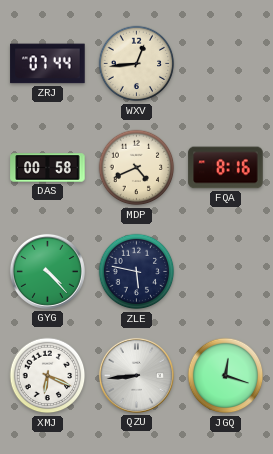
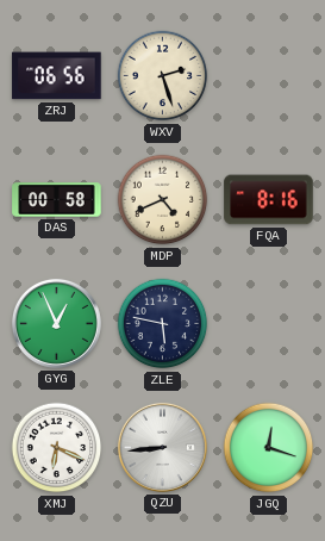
ZRJ: 07:44 -> 06:56 (57, 76)
WXV: 12:44 -> 2:27 (163, 76)
GYG: 4:23 -> 12:56 (56, 323)
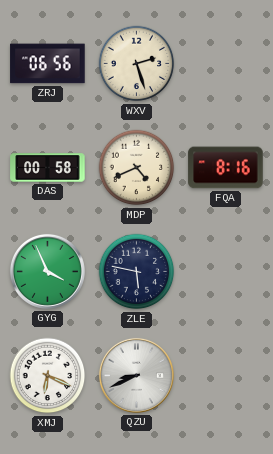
GYG: 12:56 -> 3:56 (47, 271)
QZU: 8:44 -> 8:41 (136, 375)
JGQ: 12:18 -> none (269, 448)
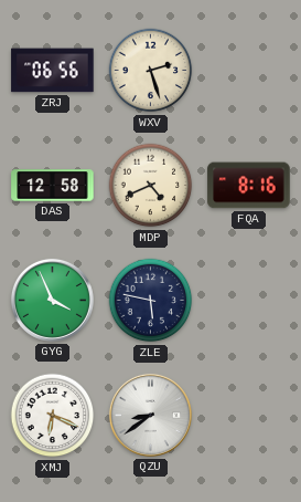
DAS: 00:58 -> 12:58 (53, 186)
QZU: 8:41 -> 8:39 (150, 415)
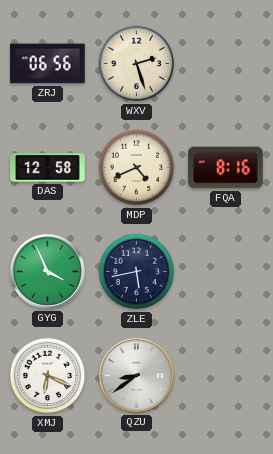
ZLE: 5:47 -> 5:43 (137, 272)
